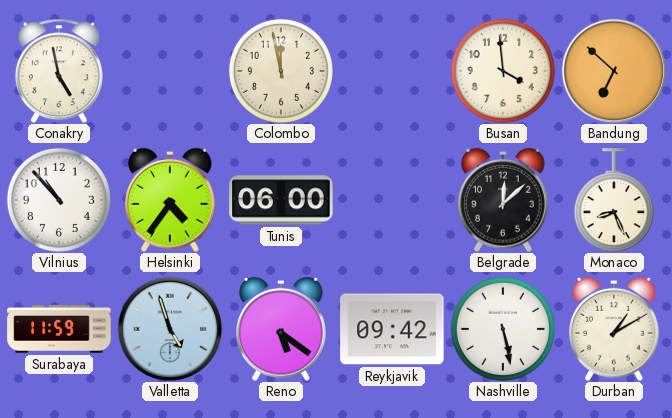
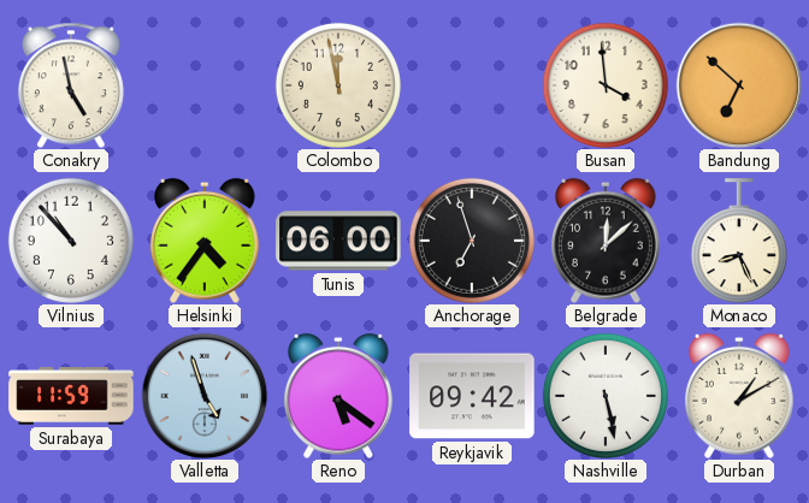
Anchorage: none -> 6:57 (472, 241)
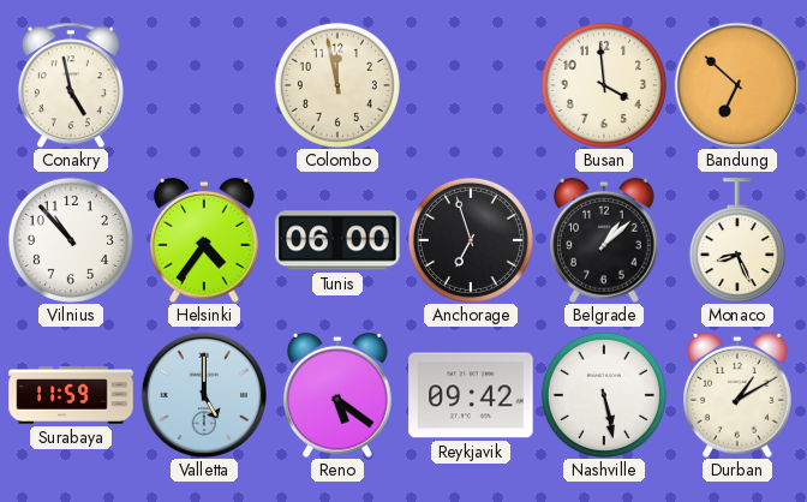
Belgrade: 12:08 -> 1:08 (605, 240)
Valletta: 4:57 -> 5:00 (204, 395)
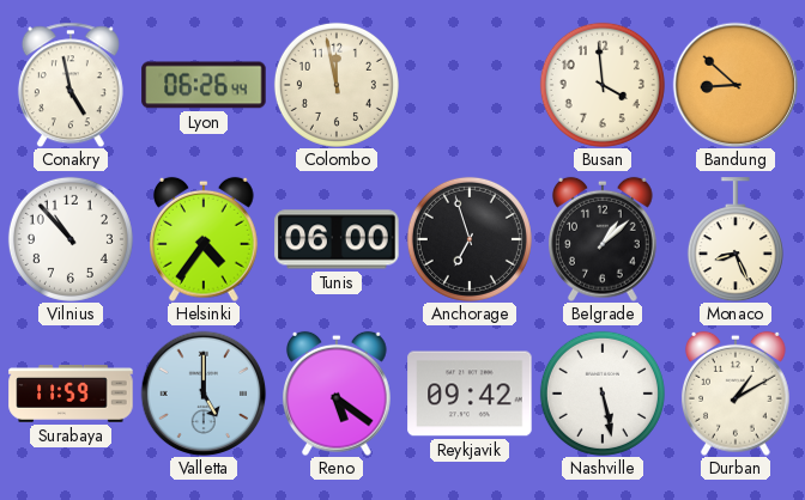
Lyon: none -> 06:26 (204, 85)
Bandung: 6:52 -> 8:52 (736, 85)
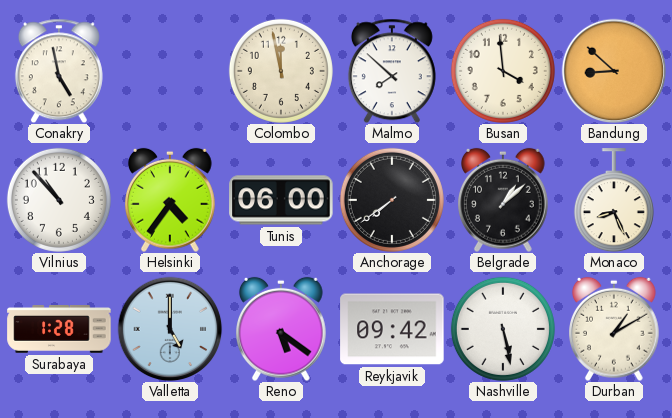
Lyon: 06:26 -> none (204, 85)
Malmo: none -> 7:52 (392, 71)
Anchorage: 6:57 -> 7:39 (392, 200)
Surabaya: 11:59 -> 1:28 (59, 329)
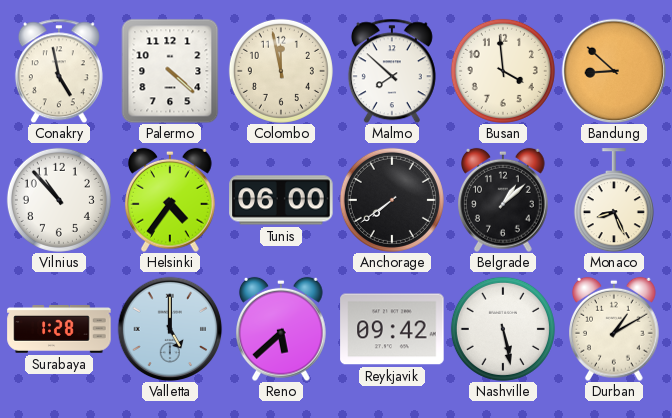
Palermo: none -> 4:22 (170, 71)
Reno: 5:21 -> 5:38 (282, 329)
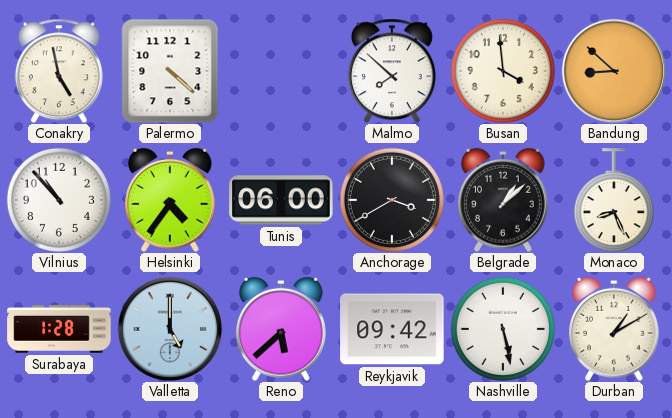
Colombo: 11:58 -> none (281, 71)
Anchorage: 7:39 -> 3:40 (392, 200)
